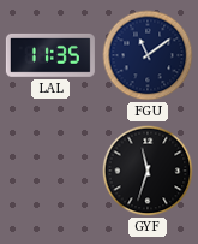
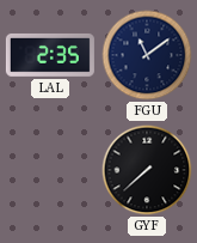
LAL: 11:35 -> 2:35 (50, 55)
GYF: 11:33 -> 7:38 (147, 170)
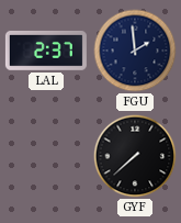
LAL: 2:35 -> 2:37 (46, 51)
FGU: 11:09 -> 1:59 (135, 51)
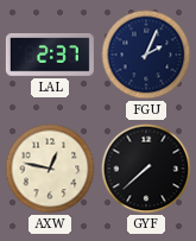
FGU: 1:59 -> 2:04 (146, 55)
AXW: none -> 12:47 (50, 169)
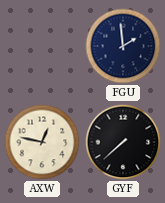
LAL: 2:37 -> none (50, 55)
FGU: 2:04 -> 1:59 (123, 46)
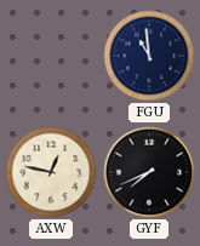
FGU: 1:59 -> 10:59 (149, 56)
GYF: 7:38 -> 7:41 (149, 172)
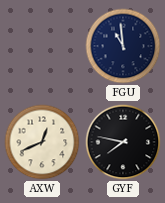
AXW: 12:47 -> 12:41 (42, 142)
GYF: 7:41 -> 7:47 (123, 142)
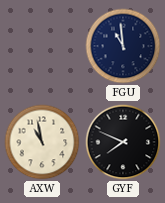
AXW: 12:41 -> 10:58 (42, 142)
GYF: 7:47 -> 7:49 (123, 142)
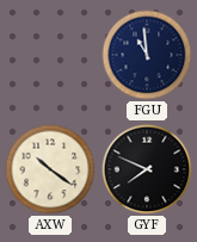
AXW: 10:58 -> 10:21 (50, 169)
